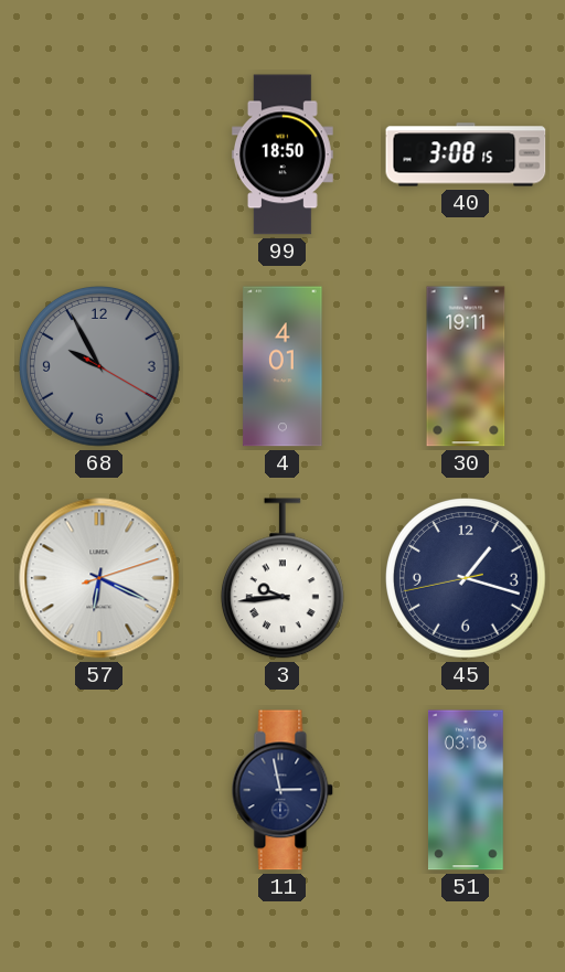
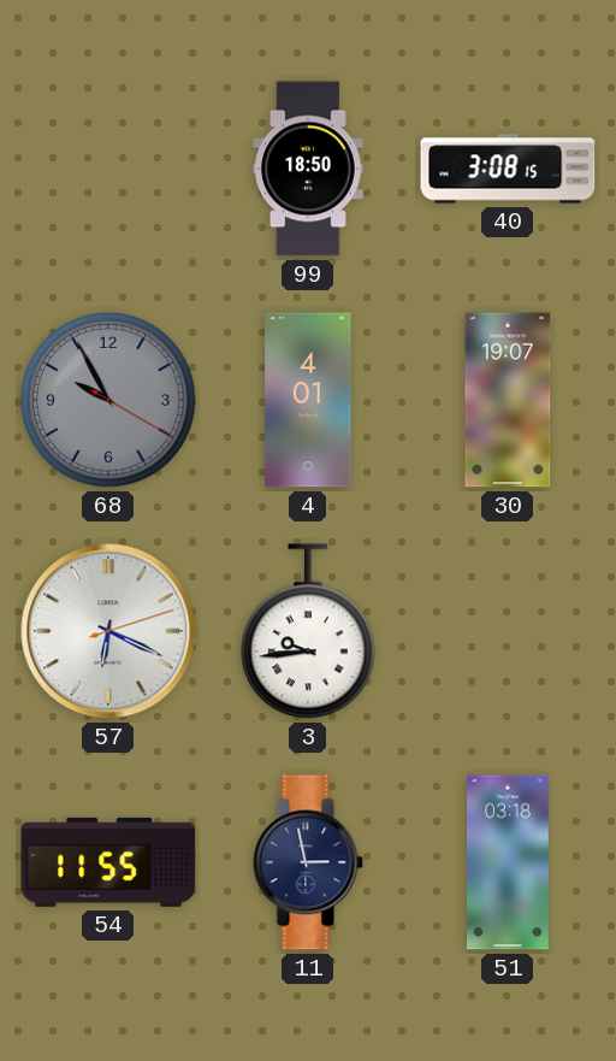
30: 19:11 -> 19:07 (508, 400)
45: 1:17 -> none (467, 579)
54: none -> 11:55 (108, 862)
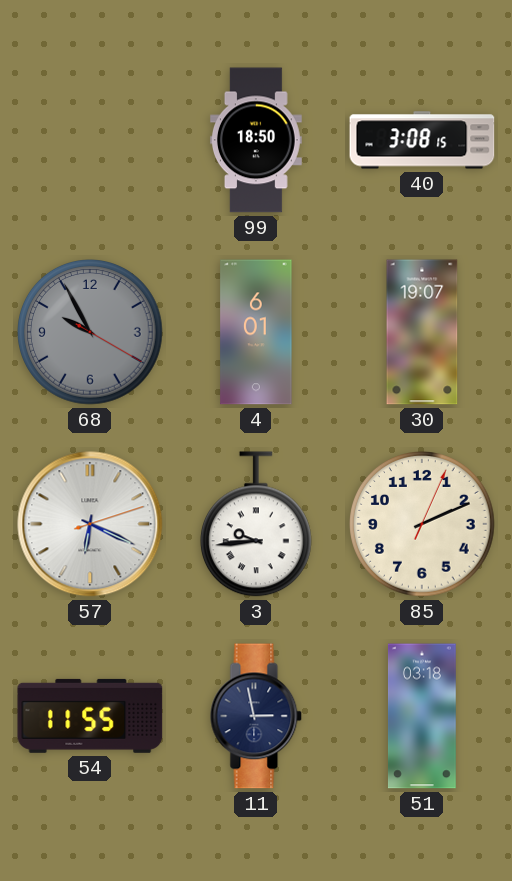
4: 4:01 -> 6:01 (256, 332)
85: none -> 2:11 (423, 525)
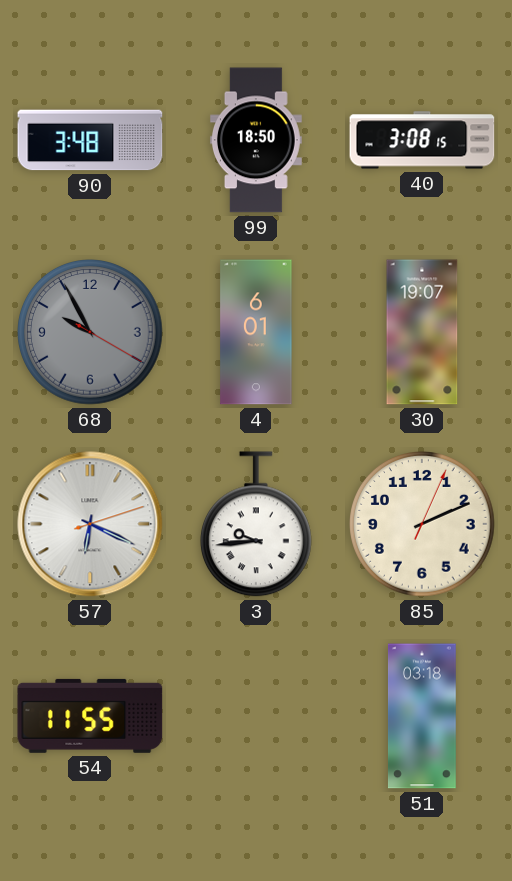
90: none -> 3:48 (90, 140)
11: 2:58 -> none (256, 716)
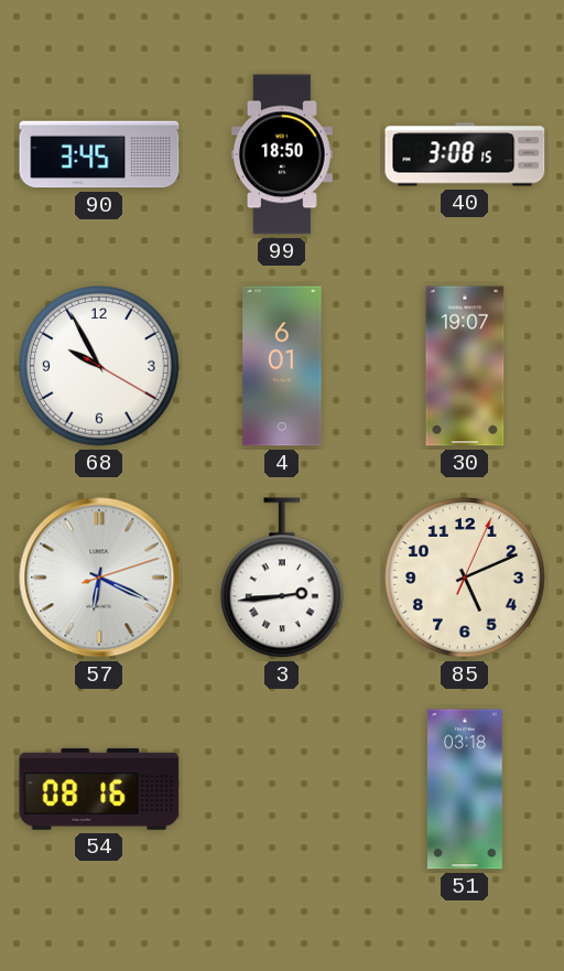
90: 3:48 -> 3:45 (99, 154)
68 dial: grey -> white (100, 367)
3: 9:44 -> 2:44 (282, 578)
85: 2:11 -> 5:11 (466, 579)
54: 11:55 -> 08:16 (99, 789)
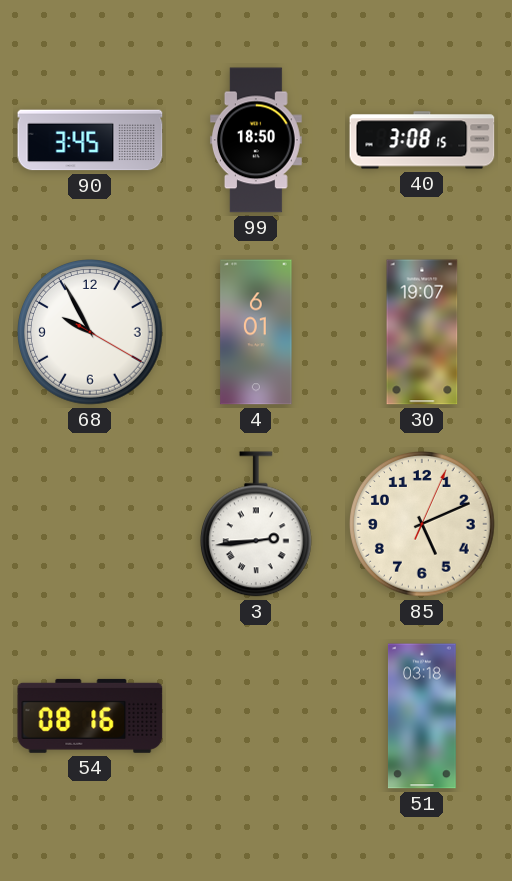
57: 6:19 -> none (99, 578)
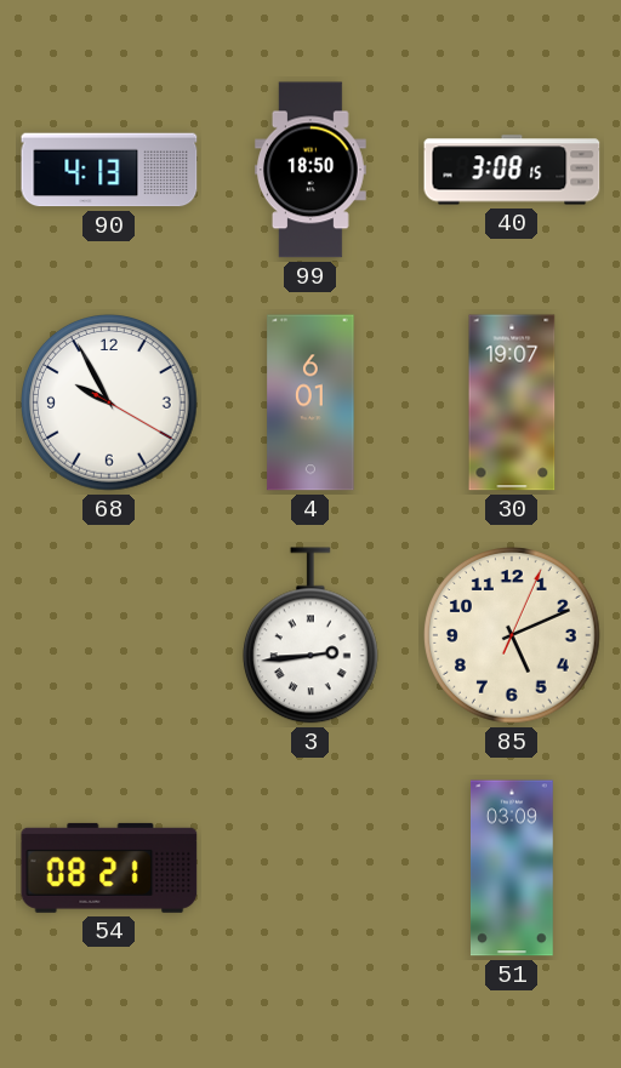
90: 3:45 -> 4:13 (109, 170)
54: 08:16 -> 08:21 (109, 868)
51: 03:18 -> 03:09 (512, 868)
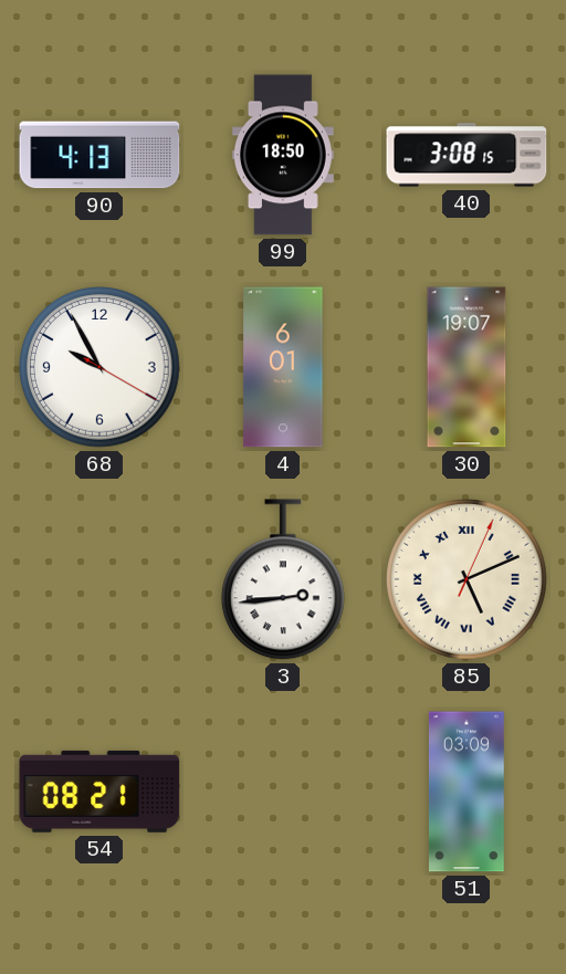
85 numerals: Arabic -> Roman (468, 580)
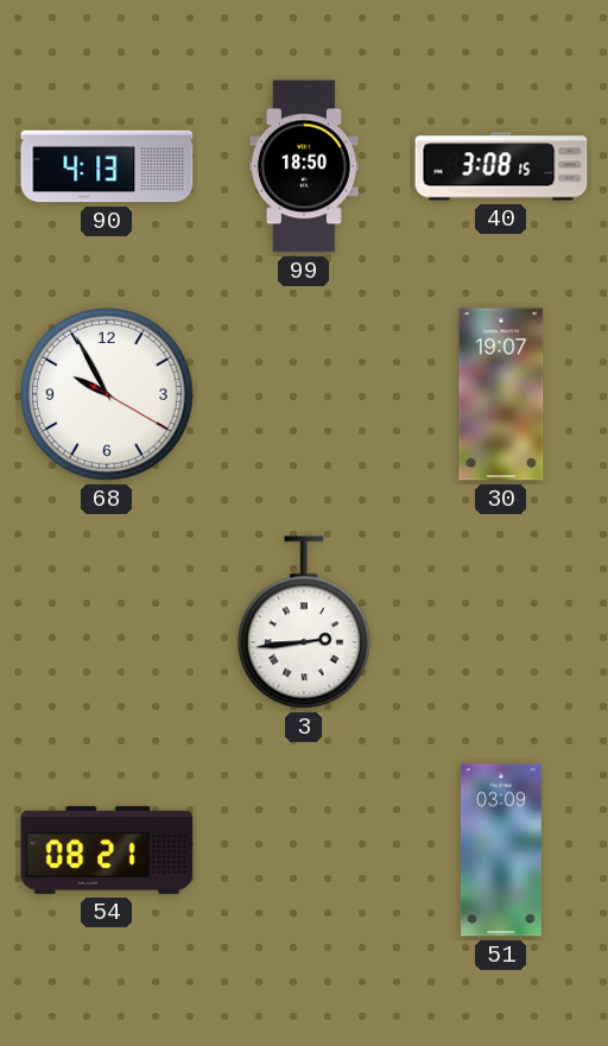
4: 6:01 -> none (283, 367)
85: 5:11 -> none (468, 580)
